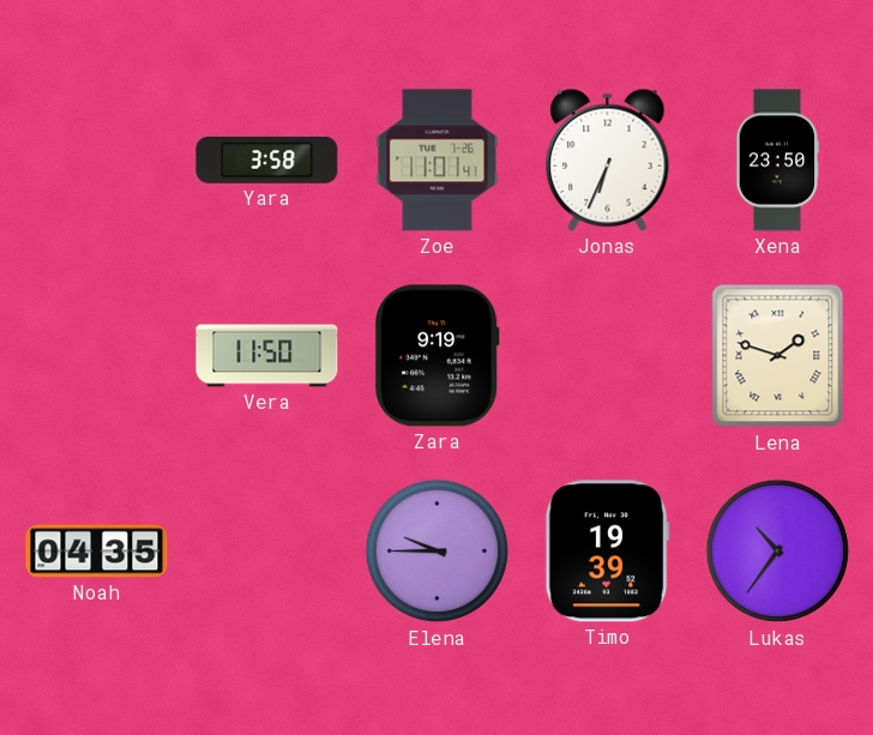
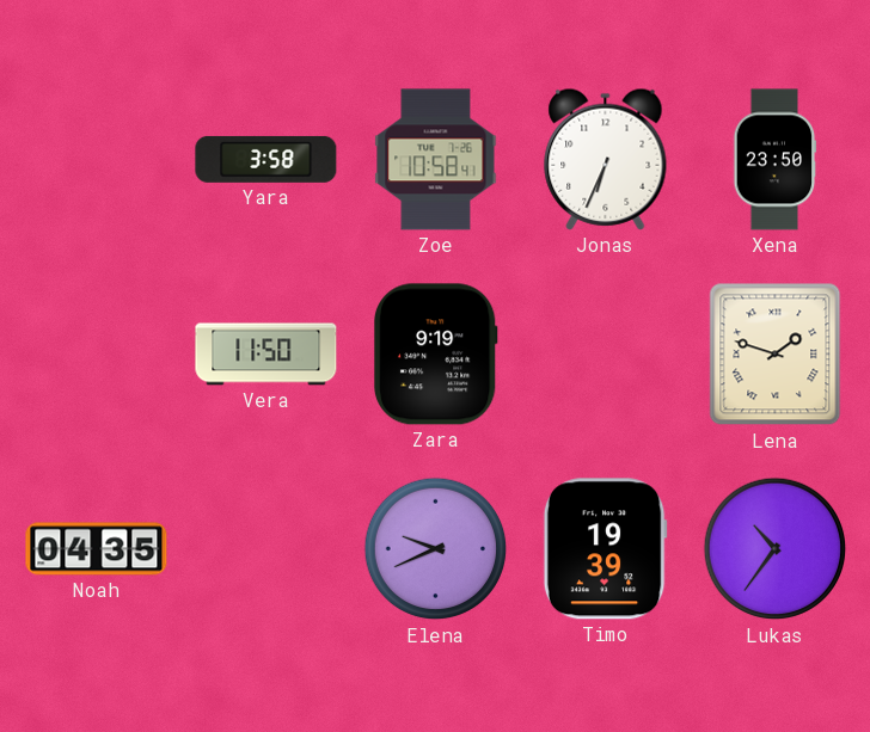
Zoe: 11:01 -> 10:58 (436, 160)
Elena: 9:45 -> 9:41 (436, 549)
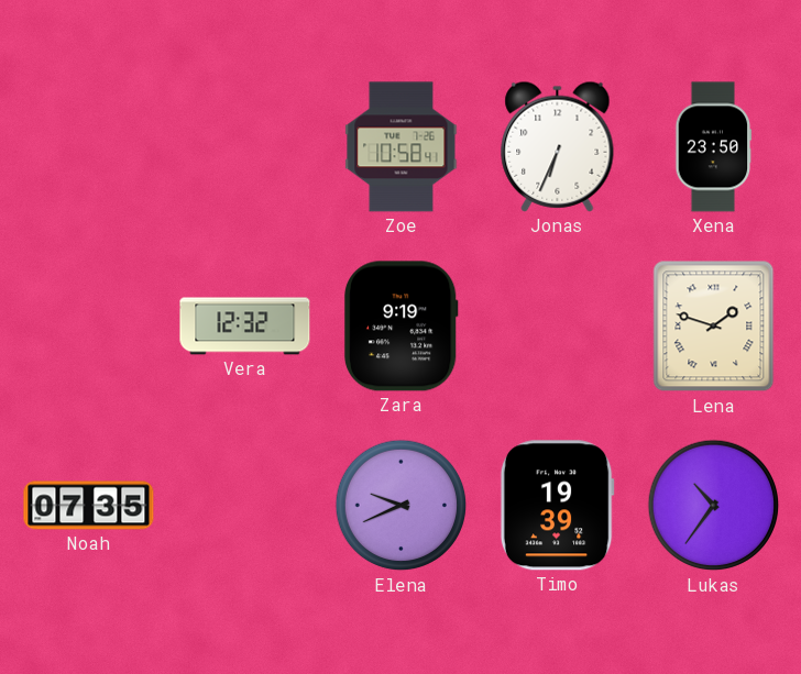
Yara: 3:58 -> none (266, 159)
Vera: 11:50 -> 12:32 (245, 327)
Noah: 04:35 -> 07:35 (89, 506)
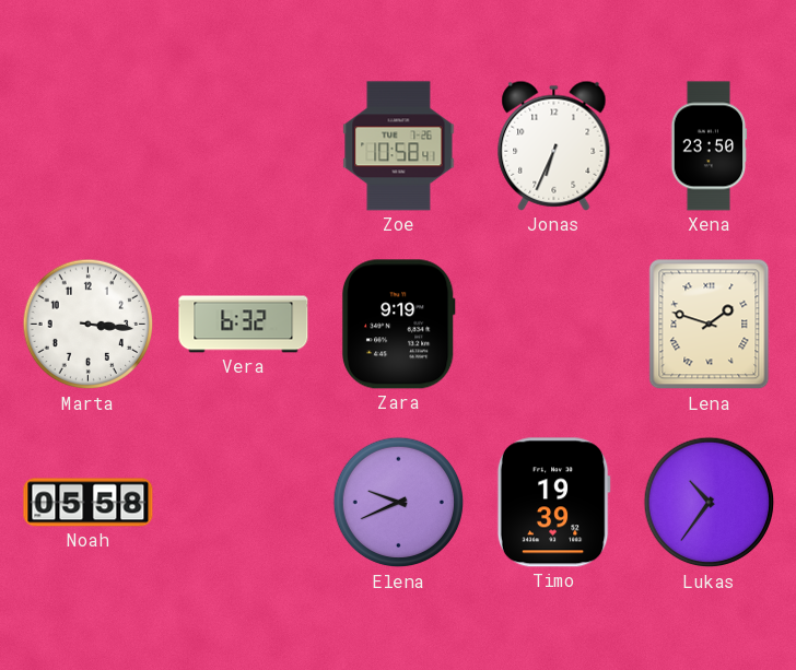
Marta: none -> 3:16 (89, 325)
Vera: 12:32 -> 6:32 (244, 325)
Noah: 07:35 -> 05:58 (89, 503)
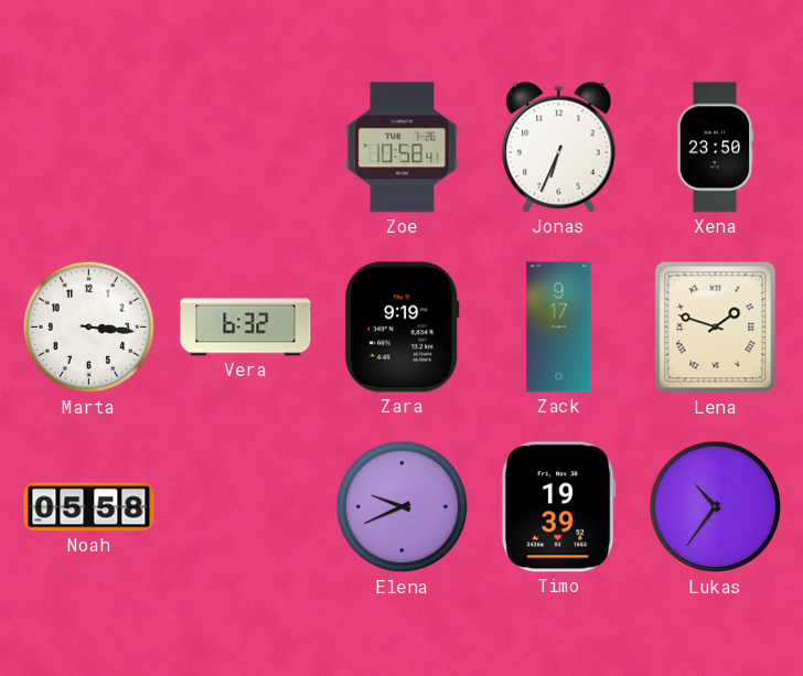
Zack: none -> 9:17 (559, 328)
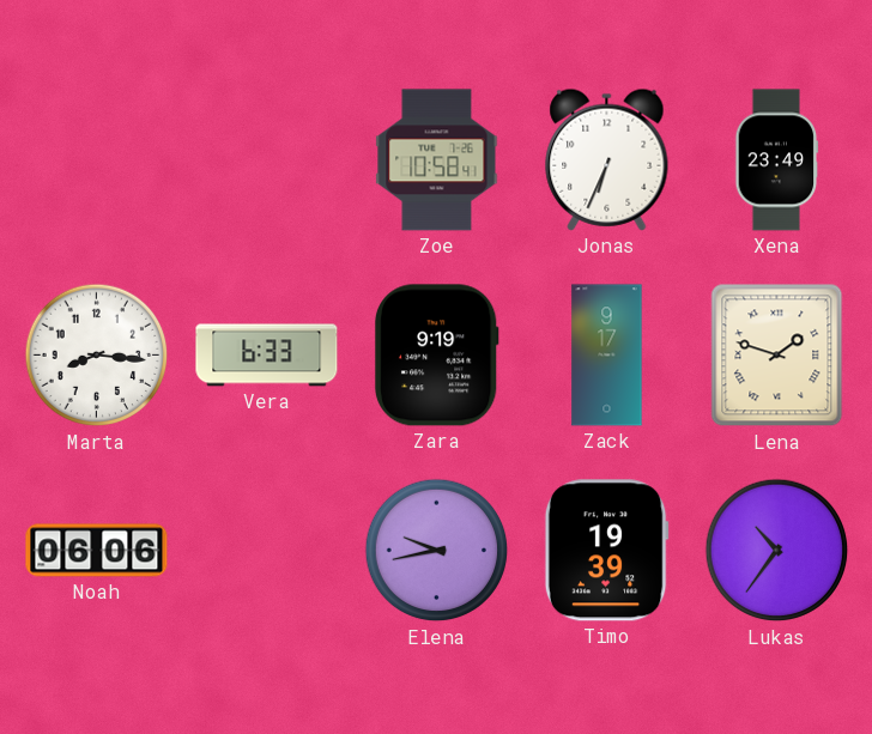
Xena: 23:50 -> 23:49 (777, 160)
Marta: 3:16 -> 8:16 (97, 356)
Vera: 6:32 -> 6:33 (267, 356)
Noah: 05:58 -> 06:06 (97, 551)
Elena: 9:41 -> 9:43 (437, 551)
